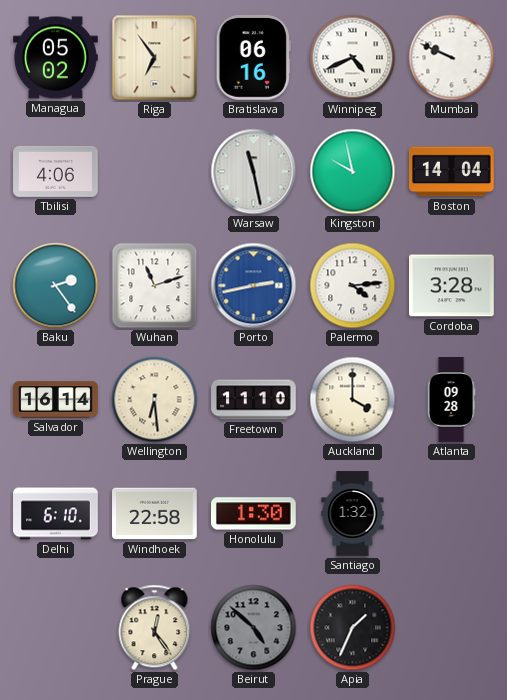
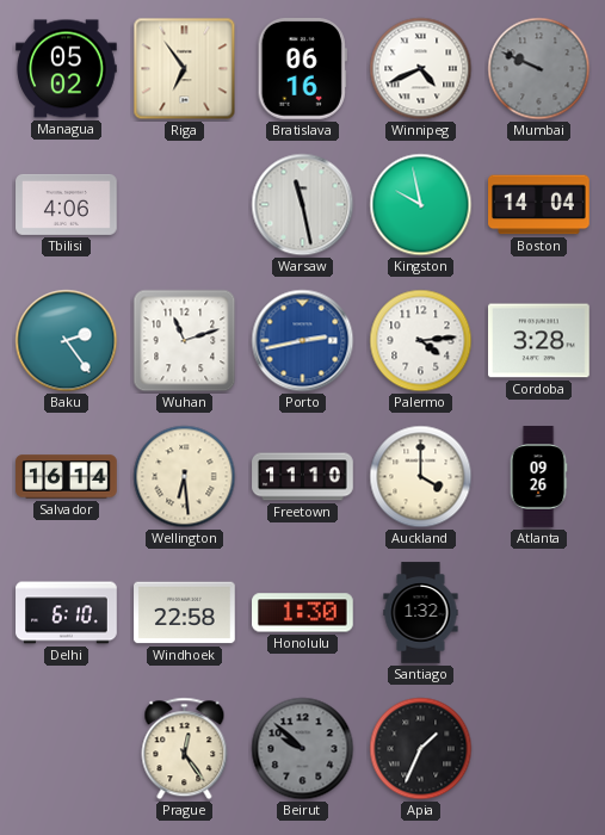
Mumbai dial: white -> grey (539, 69)
Atlanta: 09:28 -> 09:26 (538, 477)
Beirut: 4:52 -> 9:52 (303, 749)
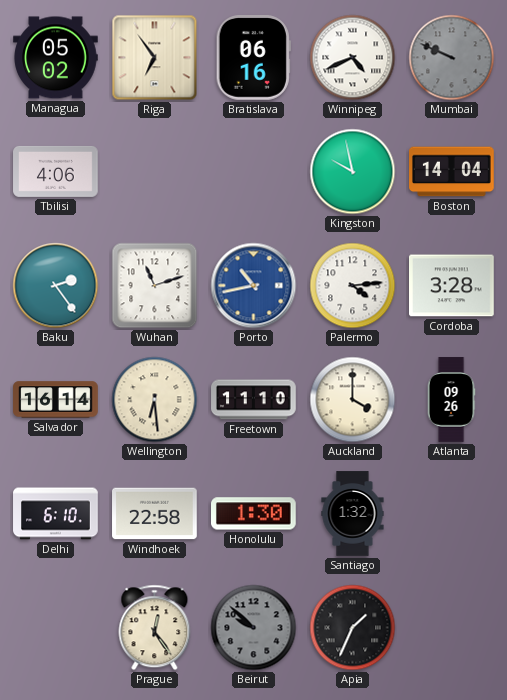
Warsaw: 11:28 -> none (303, 205)
Porto: 2:43 -> 10:43 (254, 286)
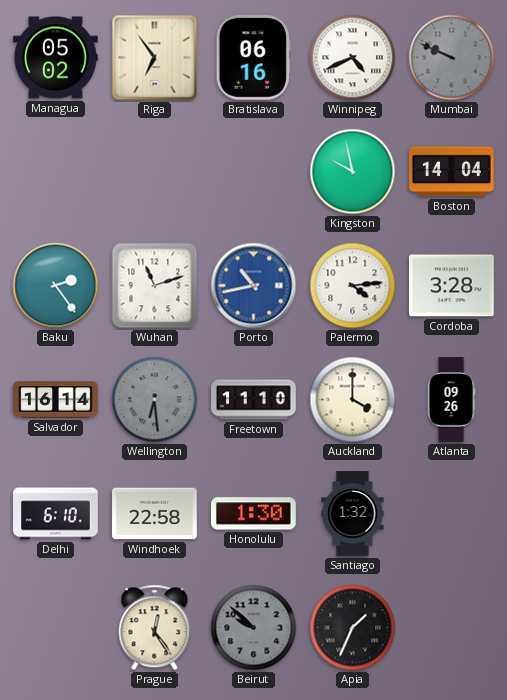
Tbilisi: 4:06 -> none (56, 171)
Wellington dial: cream -> grey (155, 400)
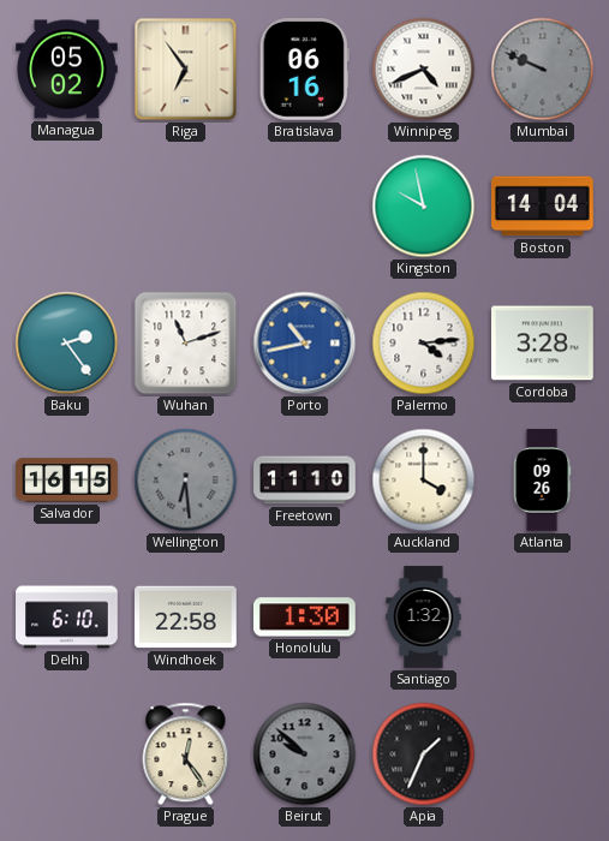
Salvador: 16:14 -> 16:15 (67, 481)
